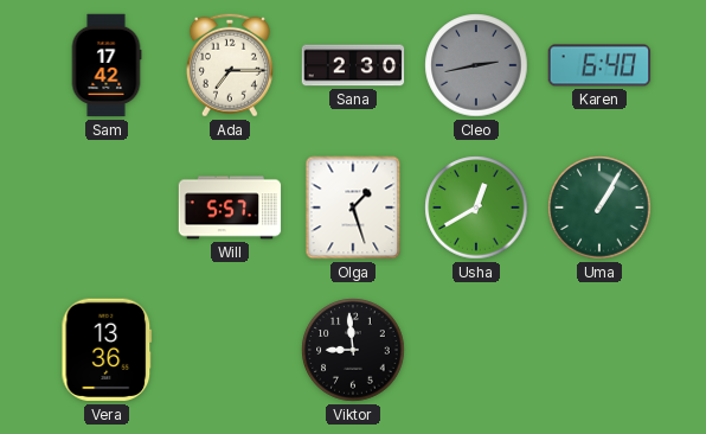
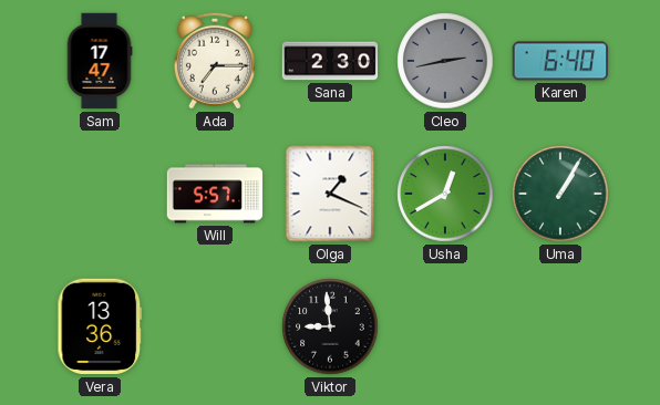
Sam: 17:42 -> 17:47 (100, 61)
Olga: 1:27 -> 1:19 (330, 194)
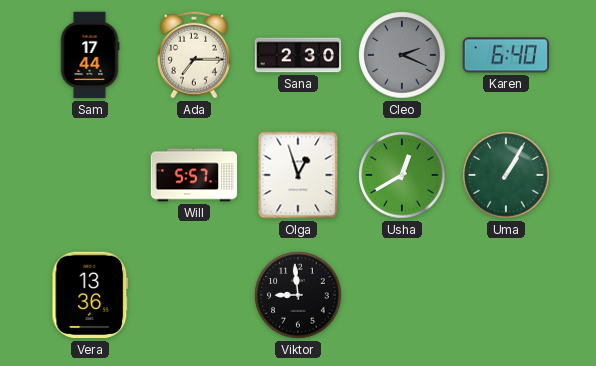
Sam: 17:47 -> 17:44 (90, 55)
Cleo: 2:43 -> 2:19 (402, 55)
Olga: 1:19 -> 12:57 (298, 175)
